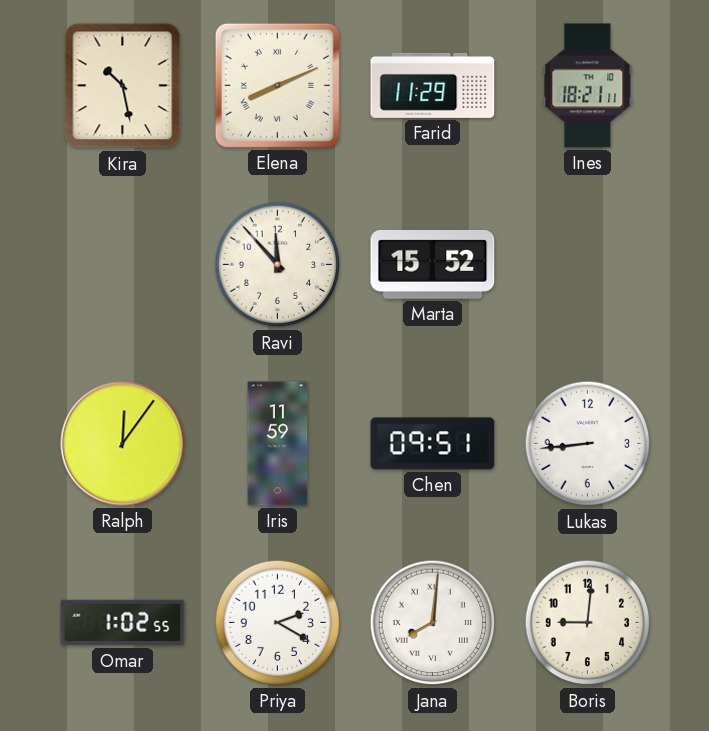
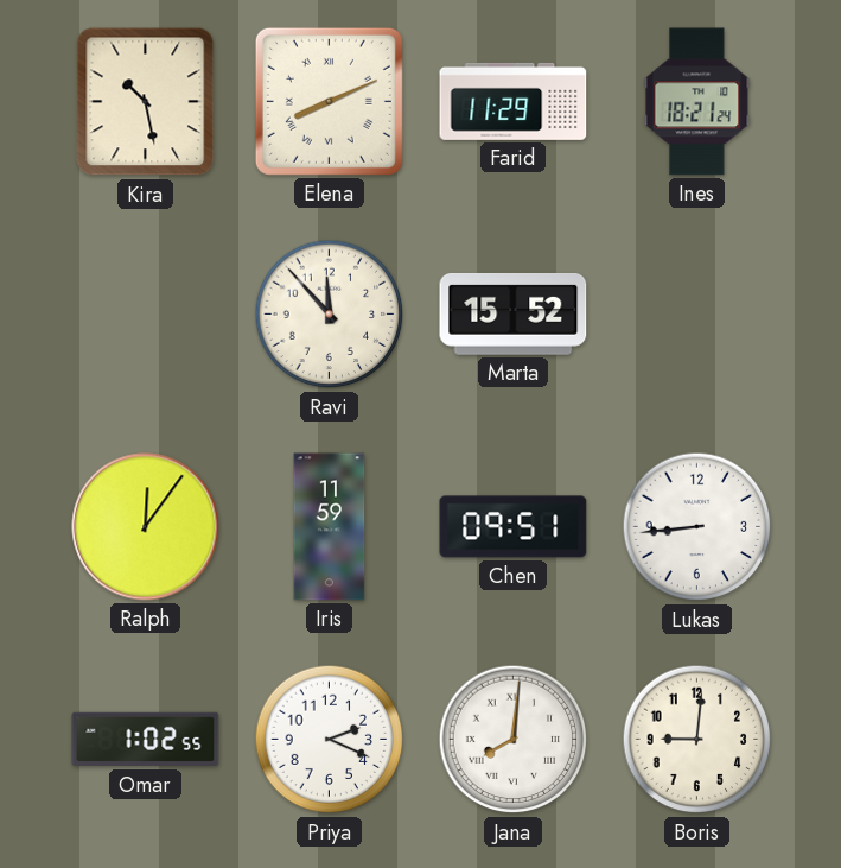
Ines: 18:21:11 -> 18:21:24 (697, 102)
Priya: 2:20 -> 2:19 (330, 740)
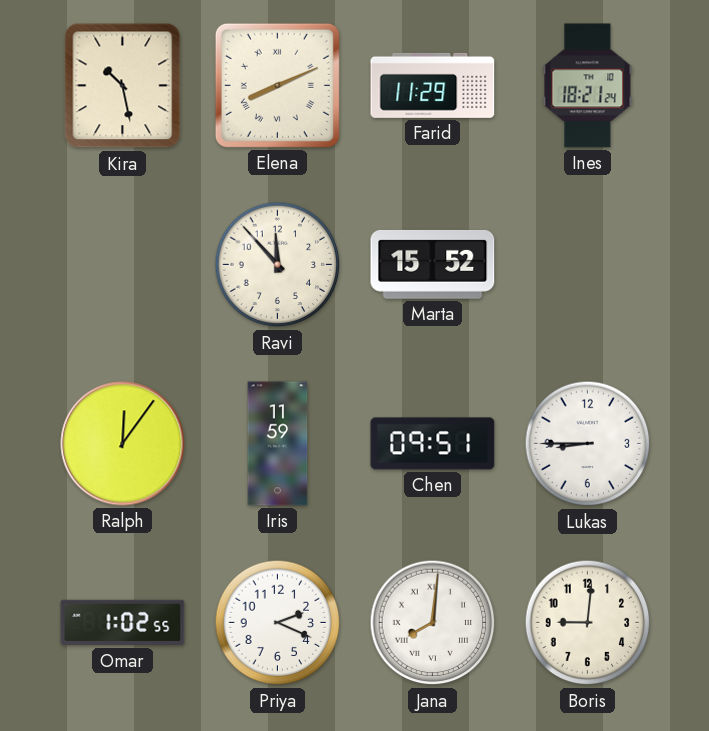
Lukas: 8:44 -> 8:45 (588, 444)
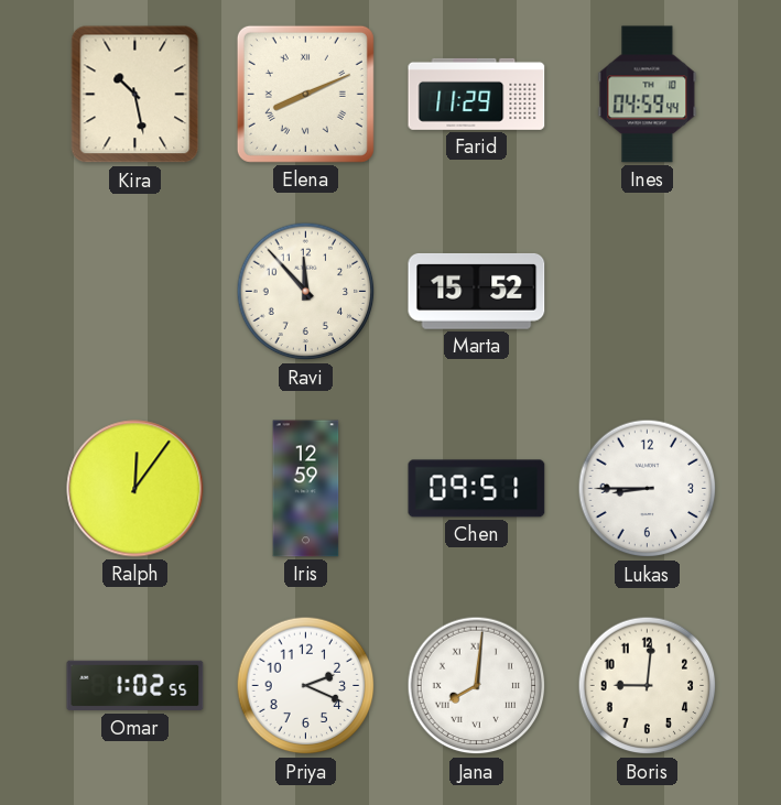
Ines: 18:21 -> 04:59 (648, 95)
Iris: 11:59 -> 12:59 (306, 489)
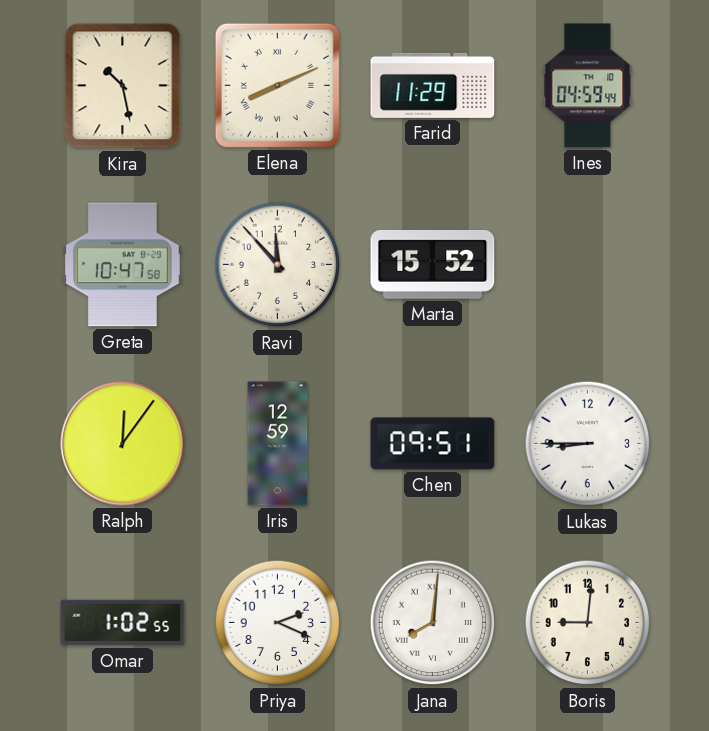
Greta: none -> 10:47 (122, 265)
